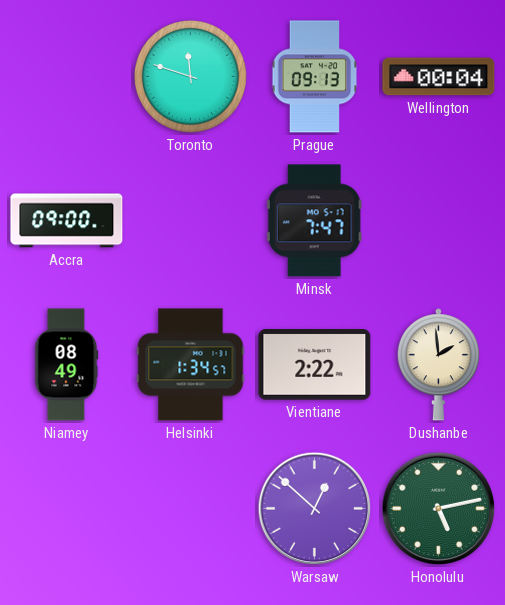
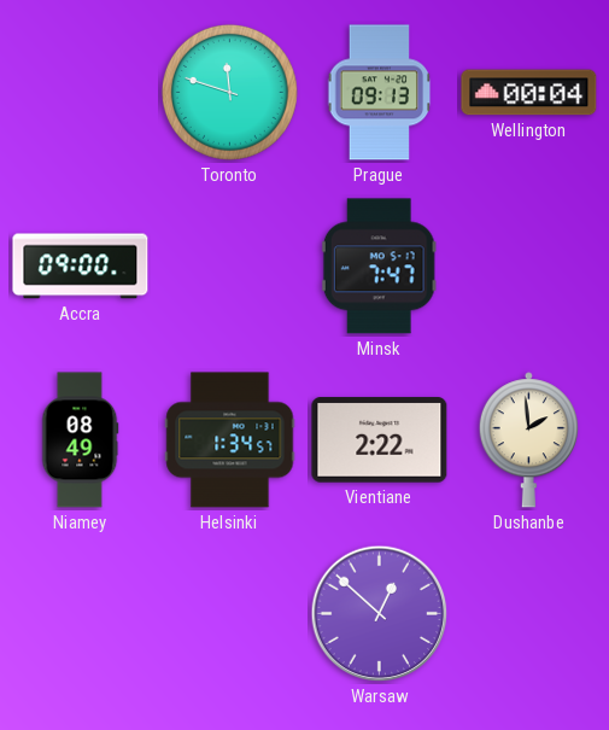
Honolulu: 5:13 -> none (439, 509)
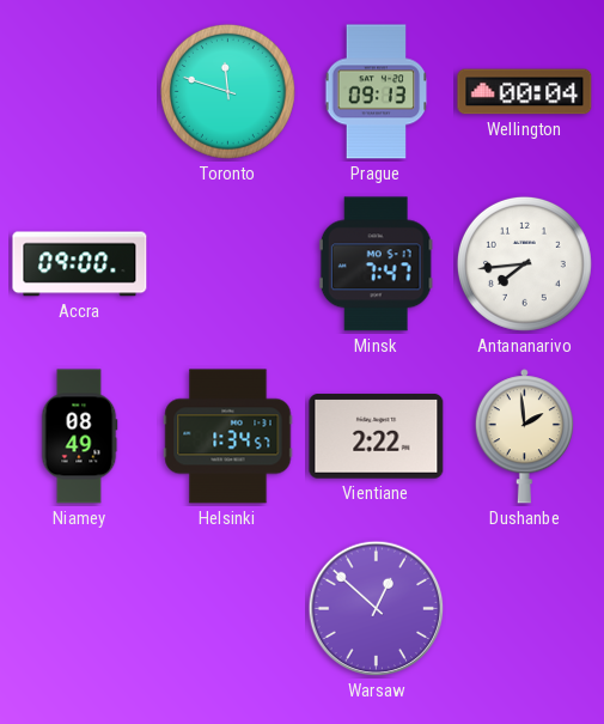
Antananarivo: none -> 7:44 (524, 263)
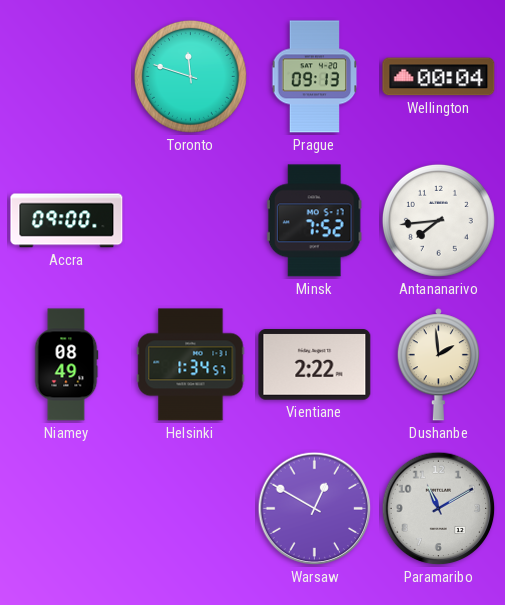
Minsk: 7:47 -> 7:52 (314, 221)
Warsaw: 12:52 -> 12:50 (315, 509)
Paramaribo: none -> 11:10 (439, 509)
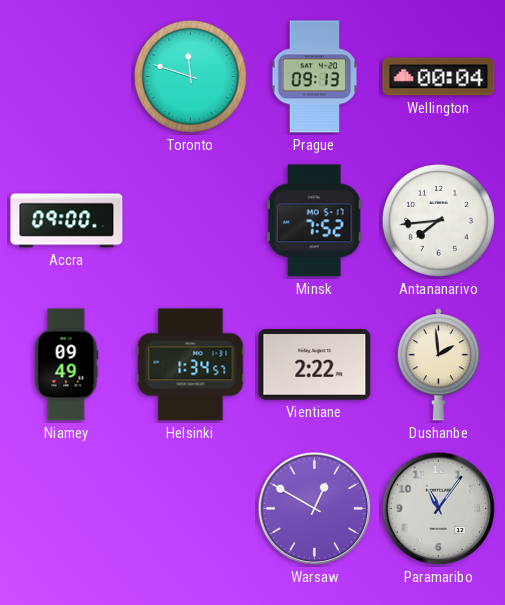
Niamey: 08:49 -> 09:49 (66, 365)
Paramaribo: 11:10 -> 11:06 (439, 509)
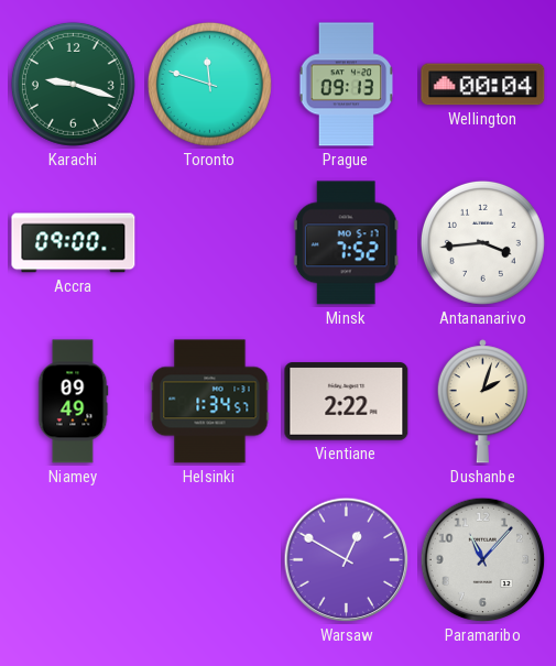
Karachi: none -> 9:18 (73, 84)
Antananarivo: 7:44 -> 3:44 (482, 242)
Dushanbe: 1:59 -> 2:03 (482, 402)
Paramaribo: 11:06 -> 11:07 (483, 560)
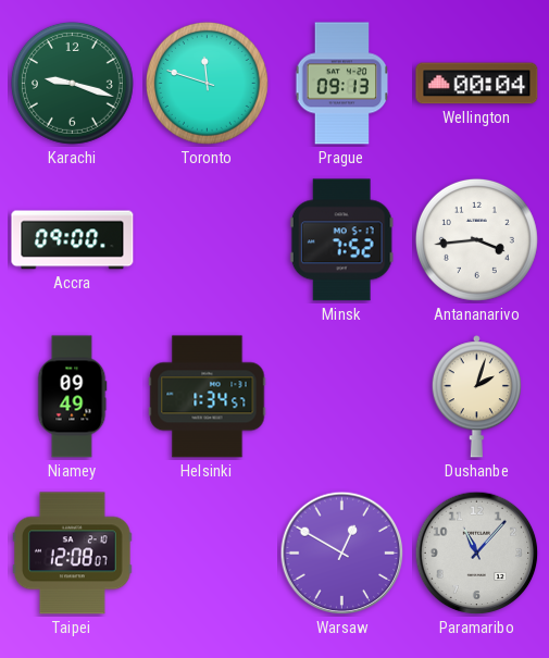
Vientiane: 2:22 -> none (347, 402)
Taipei: none -> 12:08 (72, 554)
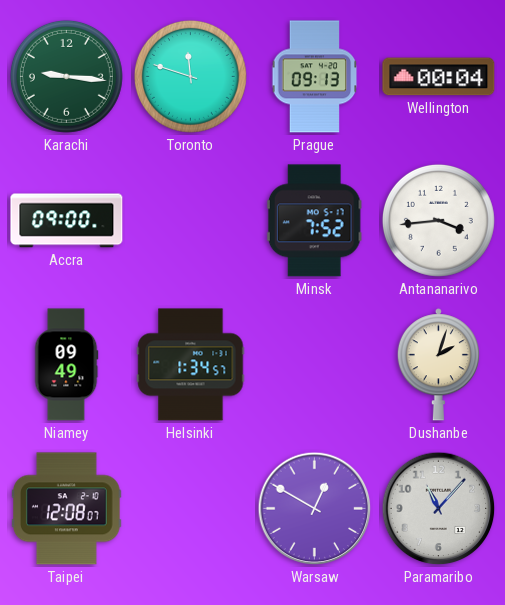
Karachi: 9:18 -> 9:16 (66, 76)
